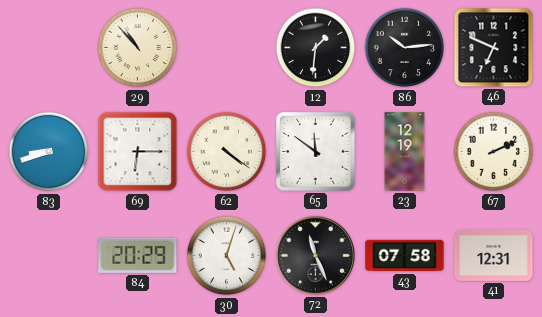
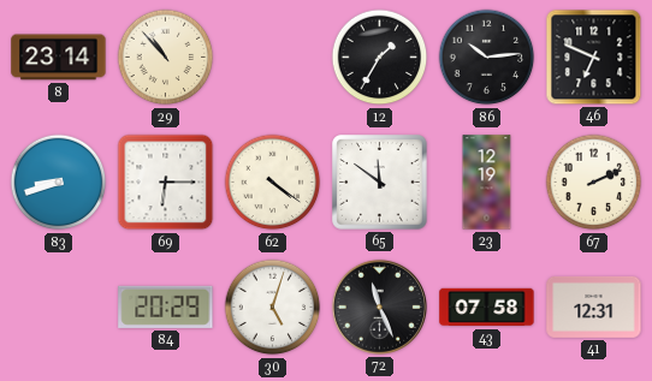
8: none -> 23:14 (59, 58)
12: 1:31 -> 1:35 (380, 58)
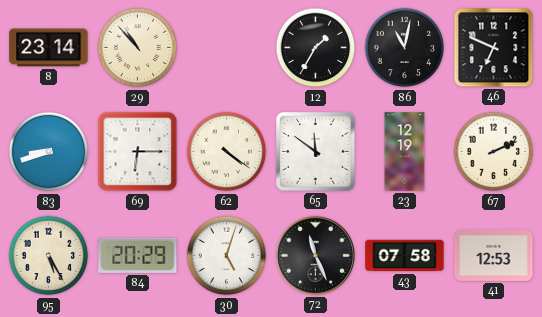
86: 10:14 -> 11:02 (405, 48)
95: none -> 5:25 (49, 256)
41: 12:31 -> 12:53 (494, 255)
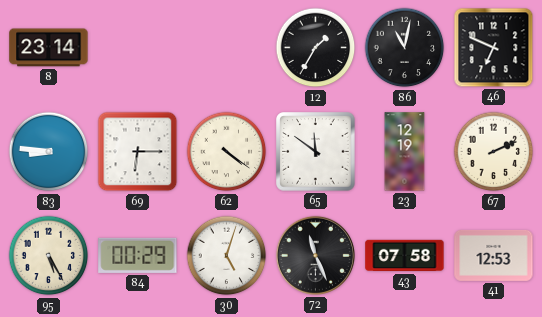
29: 10:53 -> none (138, 48)
83: 8:42 -> 8:46 (49, 152)
84: 20:29 -> 00:29 (138, 255)
